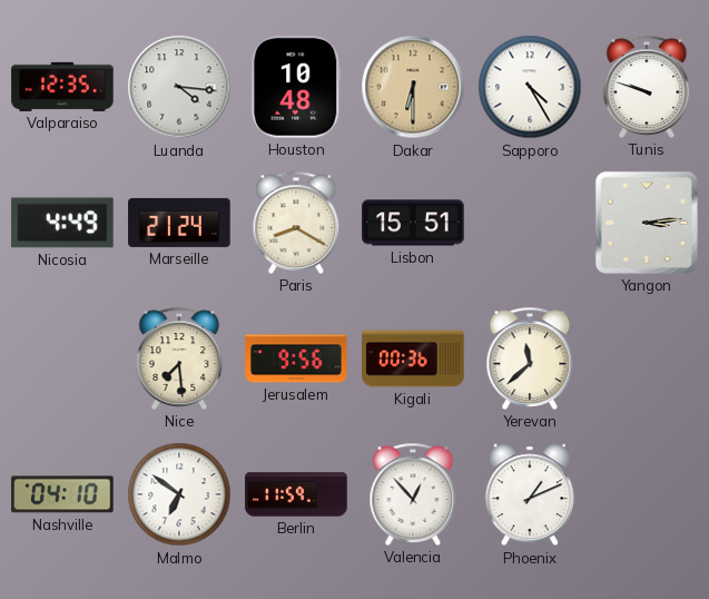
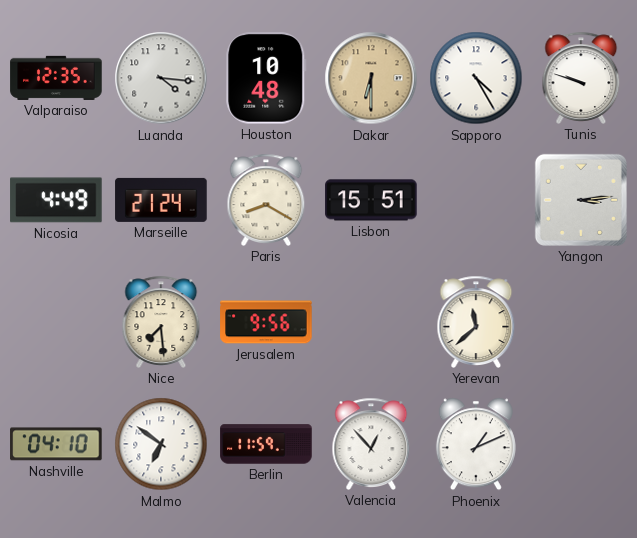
Kigali: 00:36 -> none (413, 359)
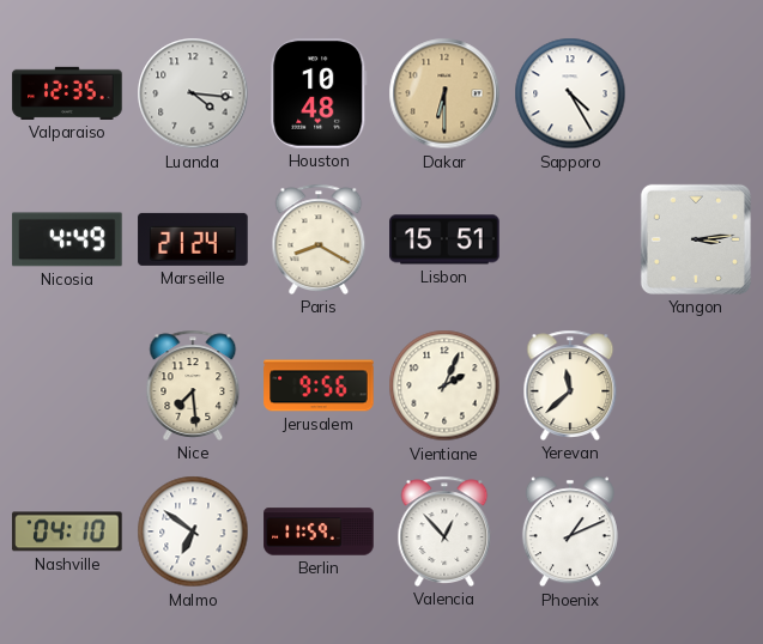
Tunis: 9:48 -> none (581, 78)
Vientiane: none -> 2:04 (444, 385)
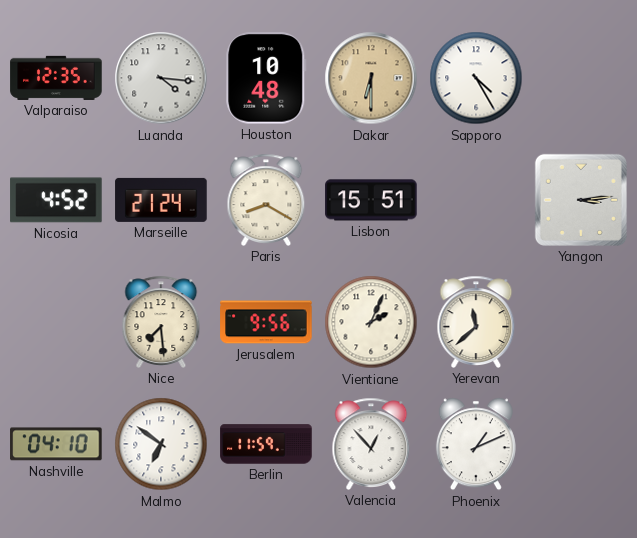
Nicosia: 4:49 -> 4:52 (56, 200)
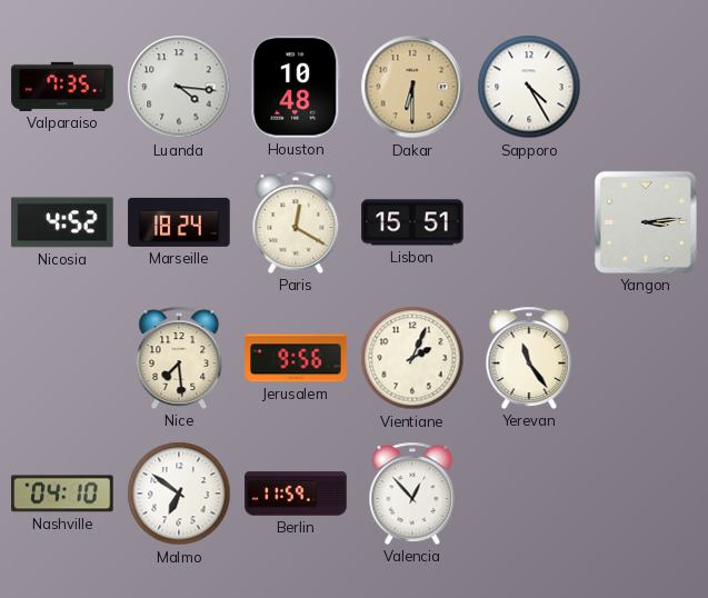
Valparaiso: 12:35 -> 7:35 (62, 87)
Marseille: 21:24 -> 18:24 (179, 222)
Paris: 8:20 -> 12:20 (296, 222)
Yerevan: 11:38 -> 11:24 (529, 358)
Phoenix: 1:11 -> none (476, 444)
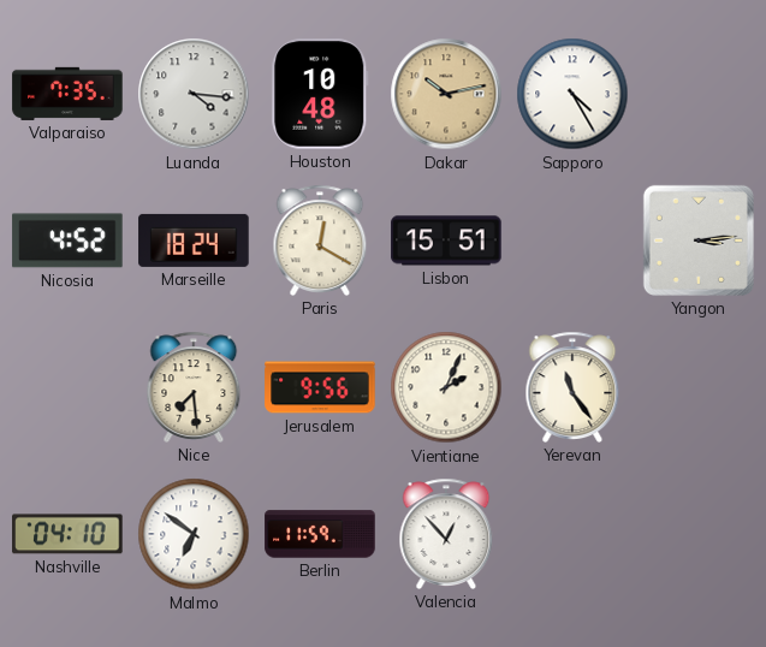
Dakar: 6:30 -> 10:13 (446, 94)
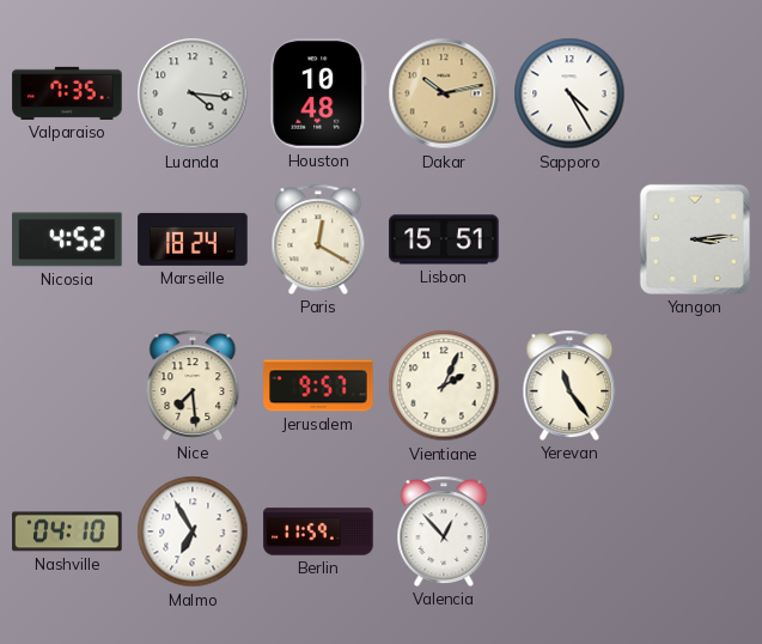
Jerusalem: 9:56 -> 9:57 (318, 385)
Malmo: 6:51 -> 6:55 (193, 531)
